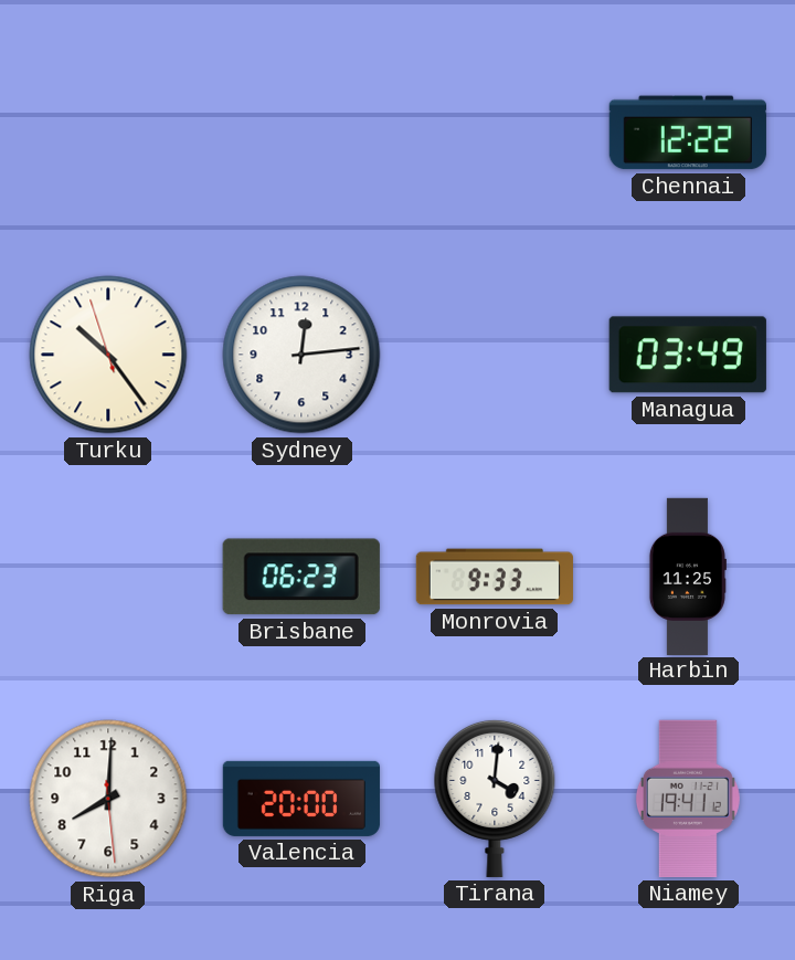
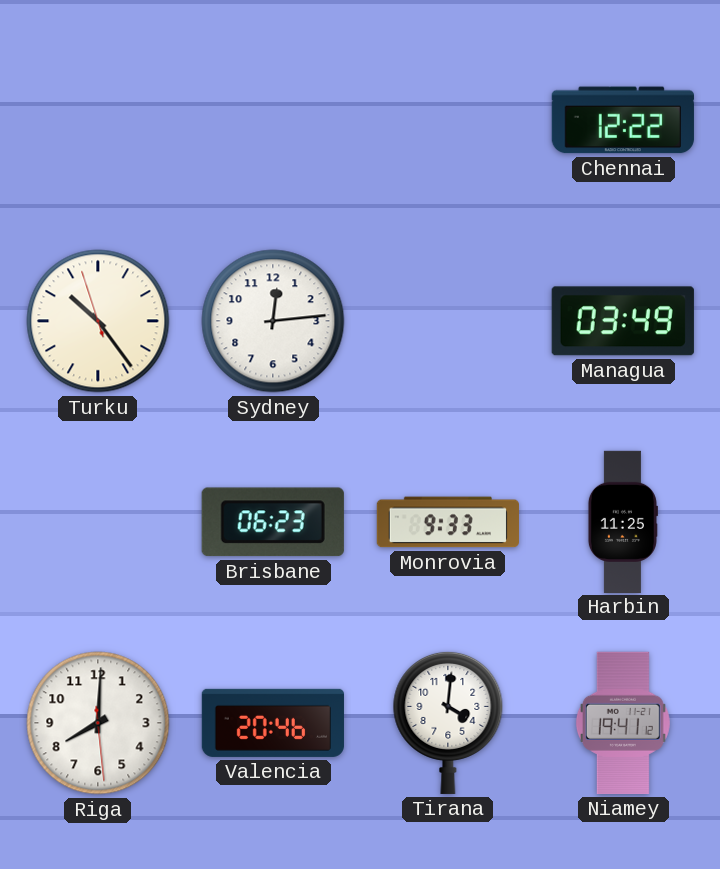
Valencia: 20:00 -> 20:46 (273, 723)
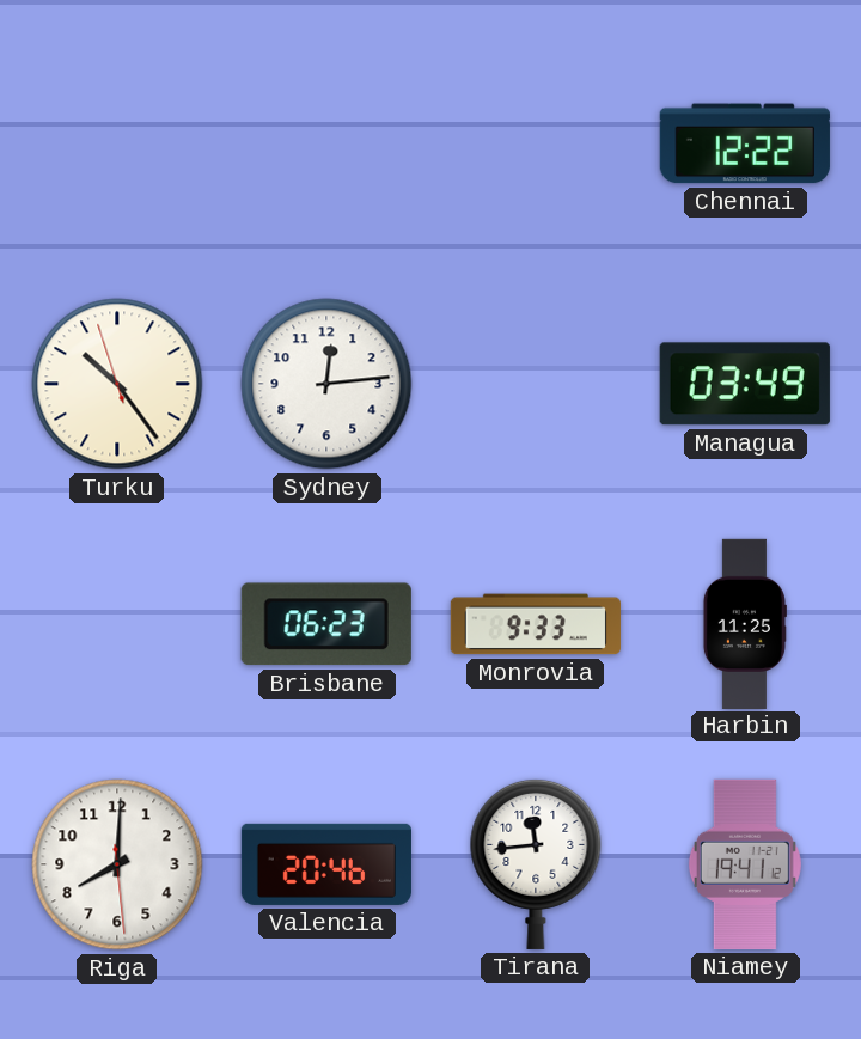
Tirana: 4:01 -> 11:44 (536, 863)
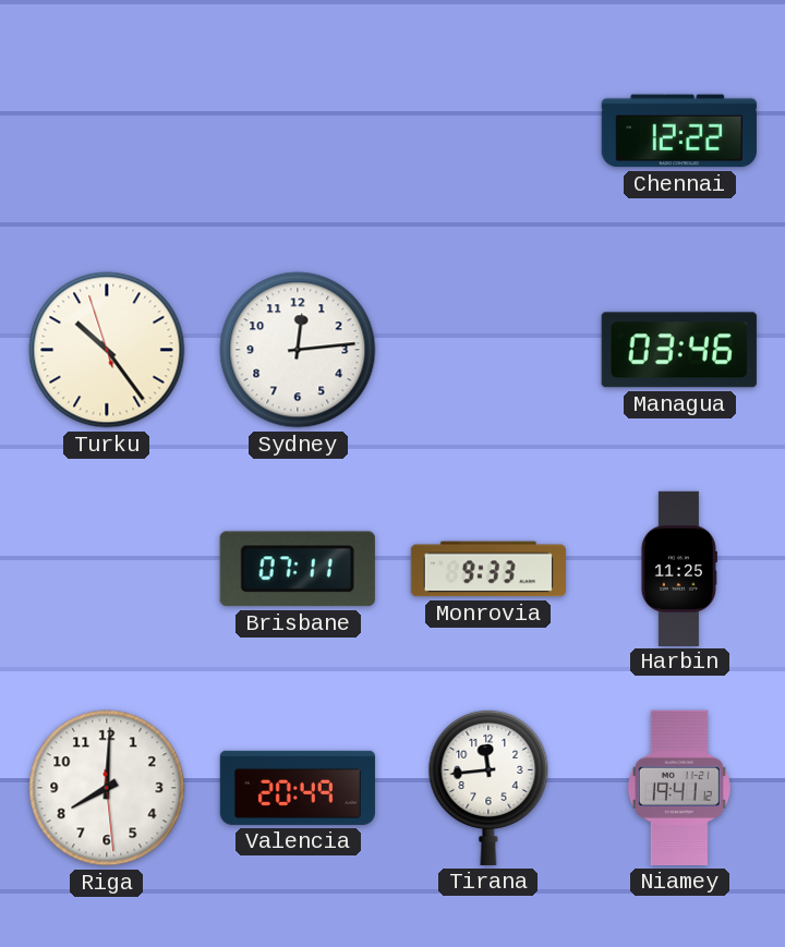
Managua: 03:49 -> 03:46 (679, 350)
Brisbane: 06:23 -> 07:11 (298, 569)
Valencia: 20:46 -> 20:49 (298, 788)
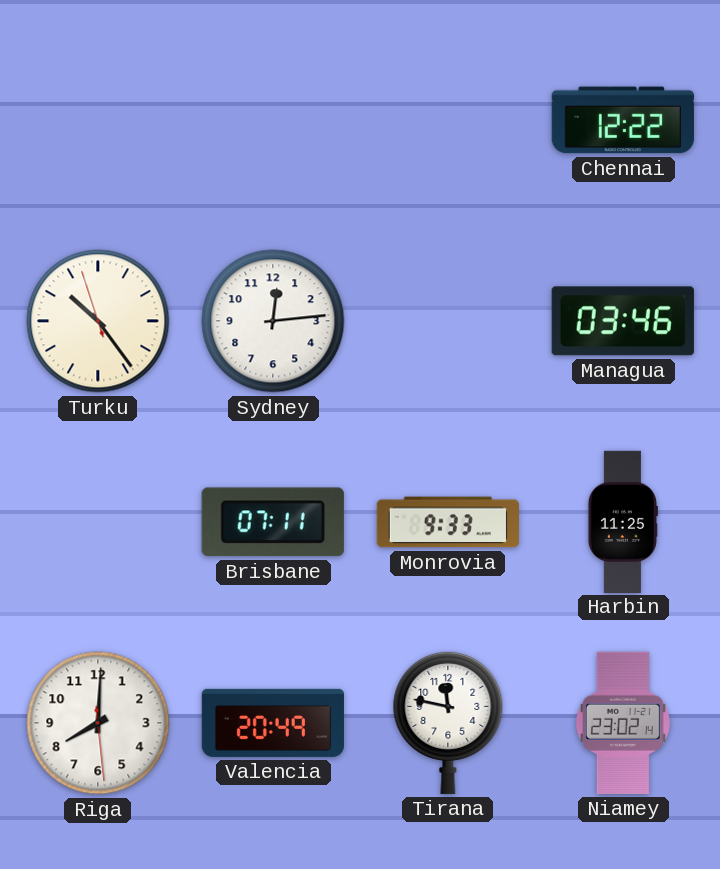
Tirana: 11:44 -> 11:47 (448, 722)
Niamey: 19:41 -> 23:02 (623, 723)
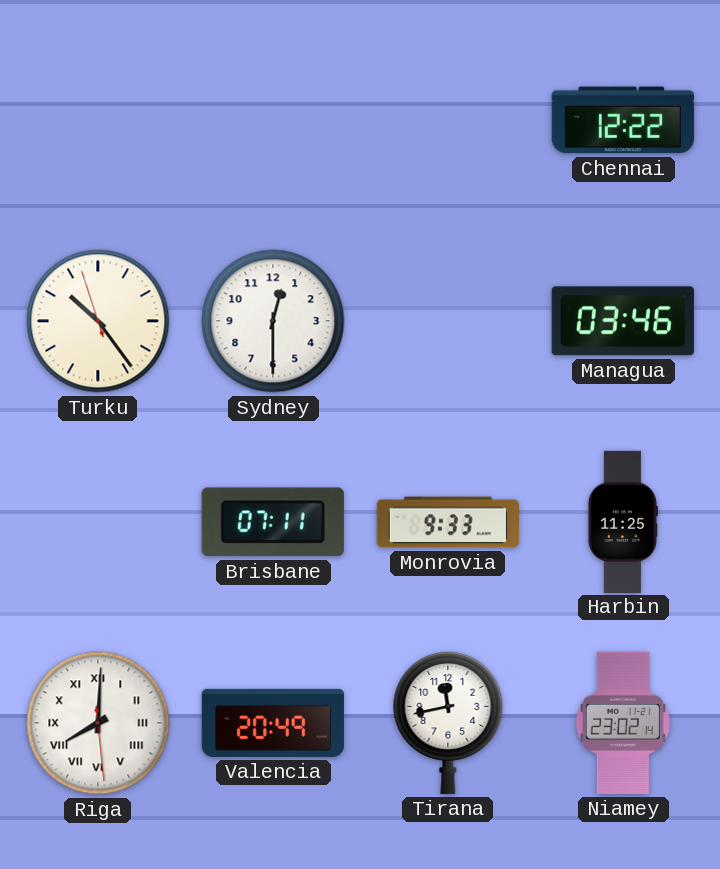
Sydney: 12:14 -> 12:30 (273, 321)
Riga numerals: Arabic -> Roman (98, 723)
Tirana: 11:47 -> 11:43 (448, 722)
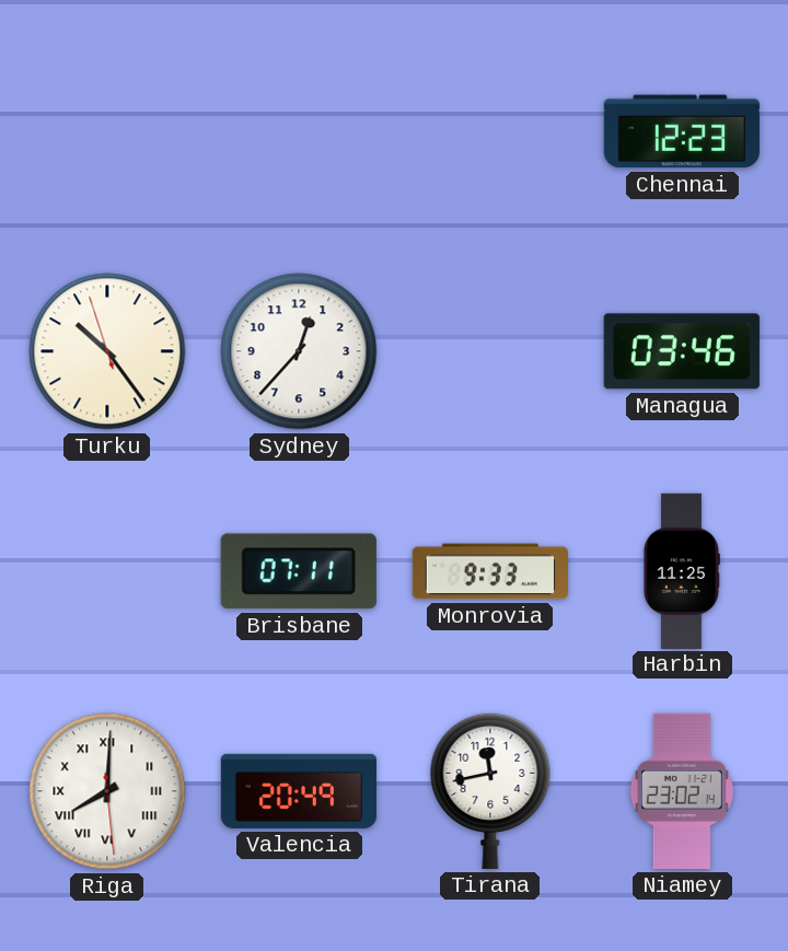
Chennai: 12:22 -> 12:23 (682, 131)
Sydney: 12:30 -> 12:37 (299, 351)
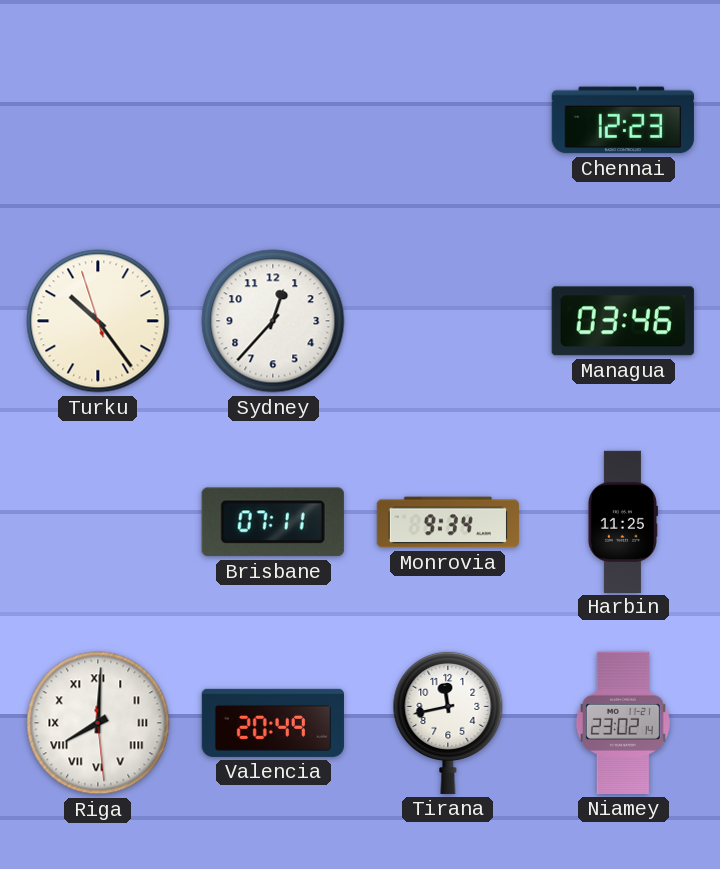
Monrovia: 9:33 -> 9:34 (448, 522)
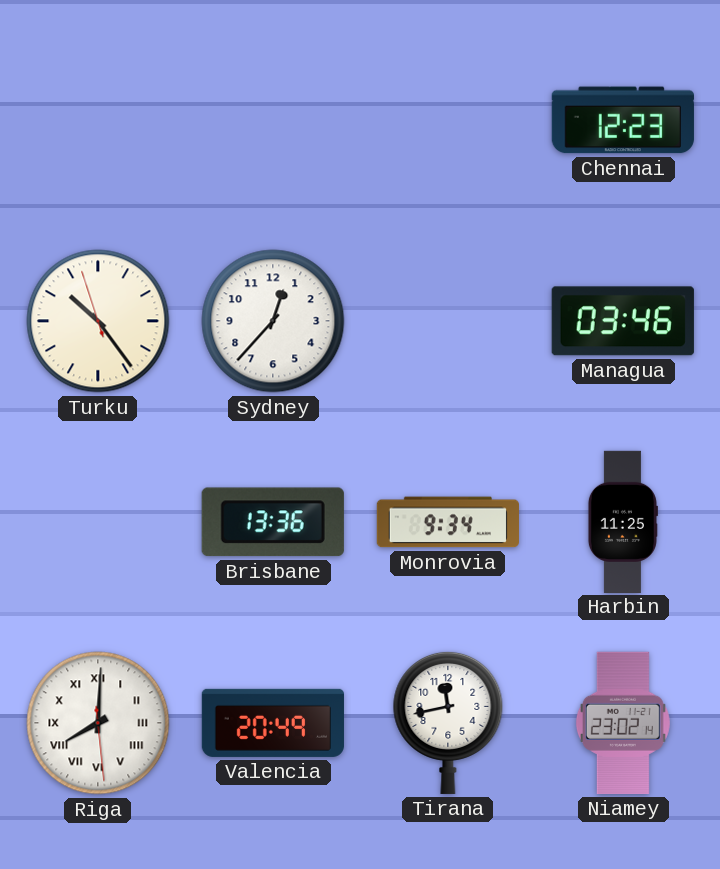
Brisbane: 07:11 -> 13:36 (273, 522)
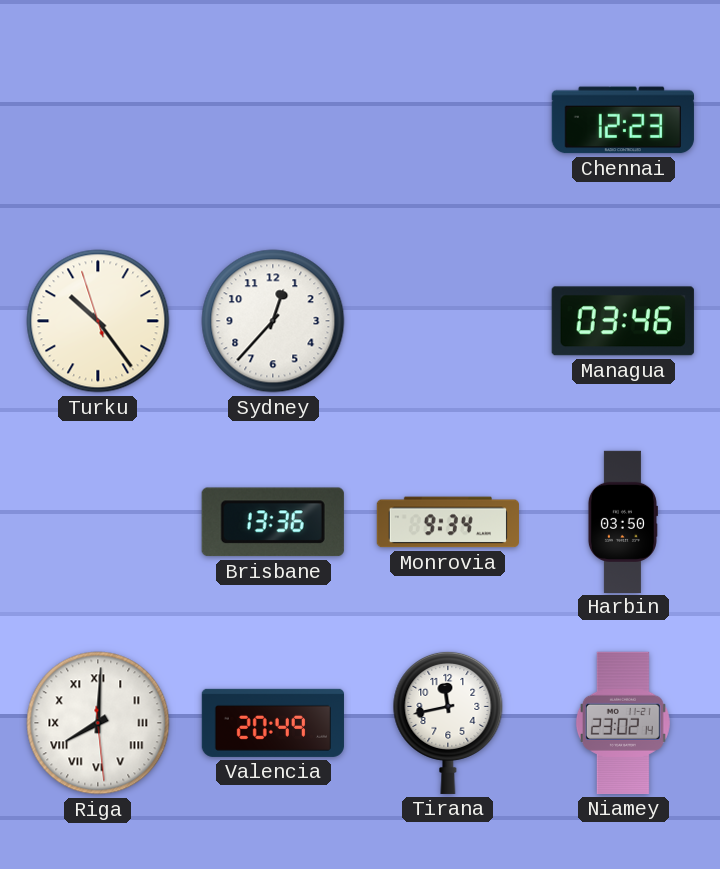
Harbin: 11:25 -> 03:50 (622, 521)
